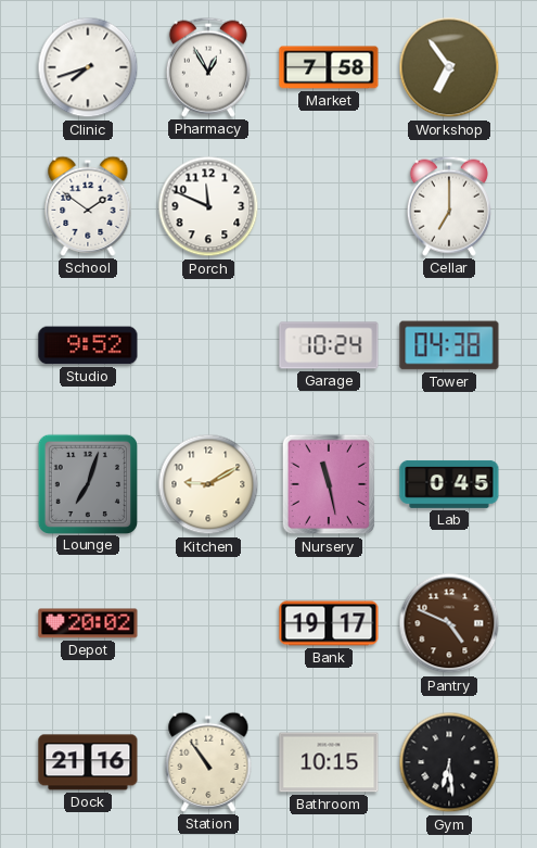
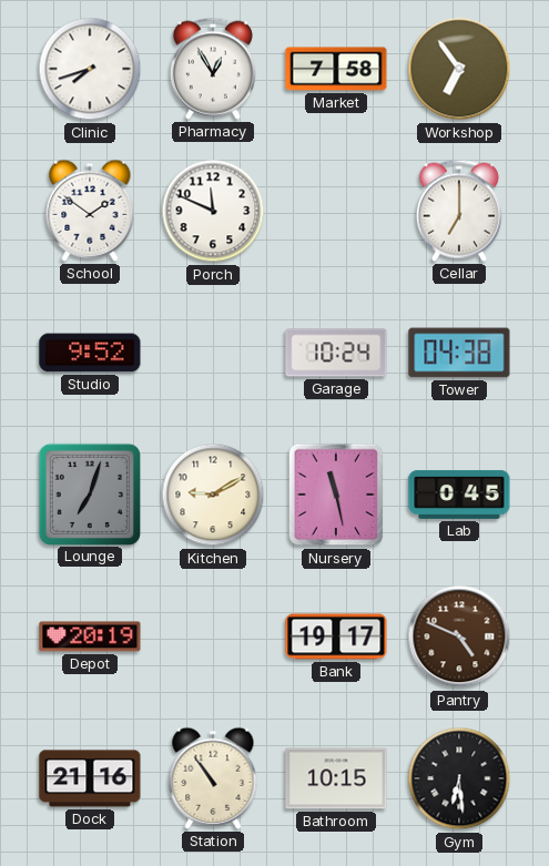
Depot: 20:02 -> 20:19 (90, 636)
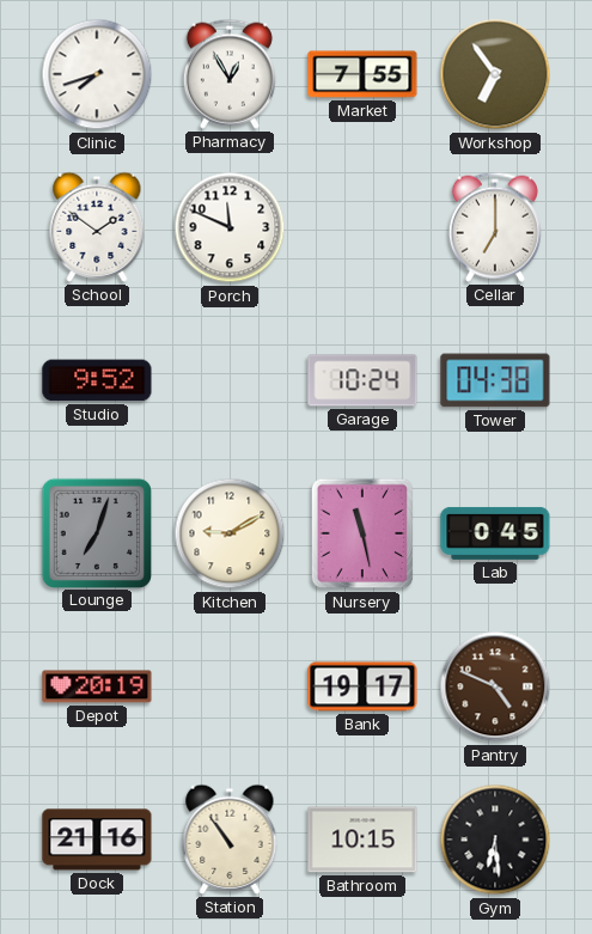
Market: 7:58 -> 7:55 (362, 74)
